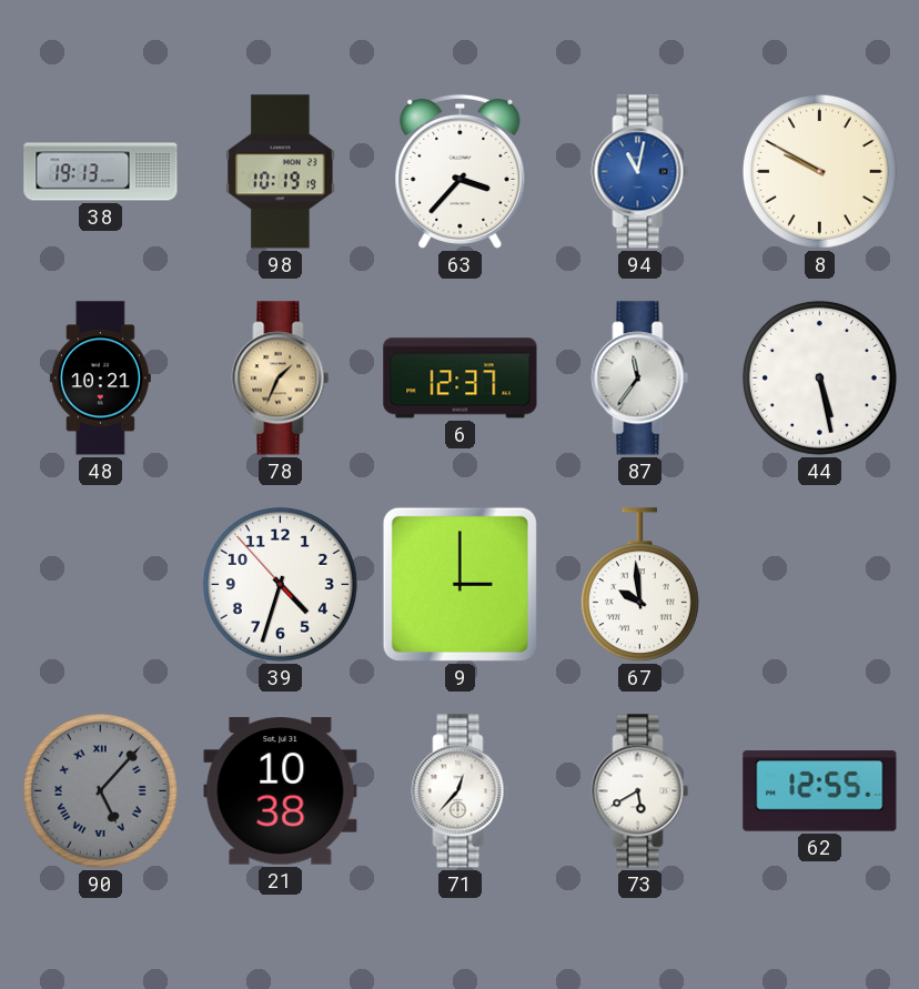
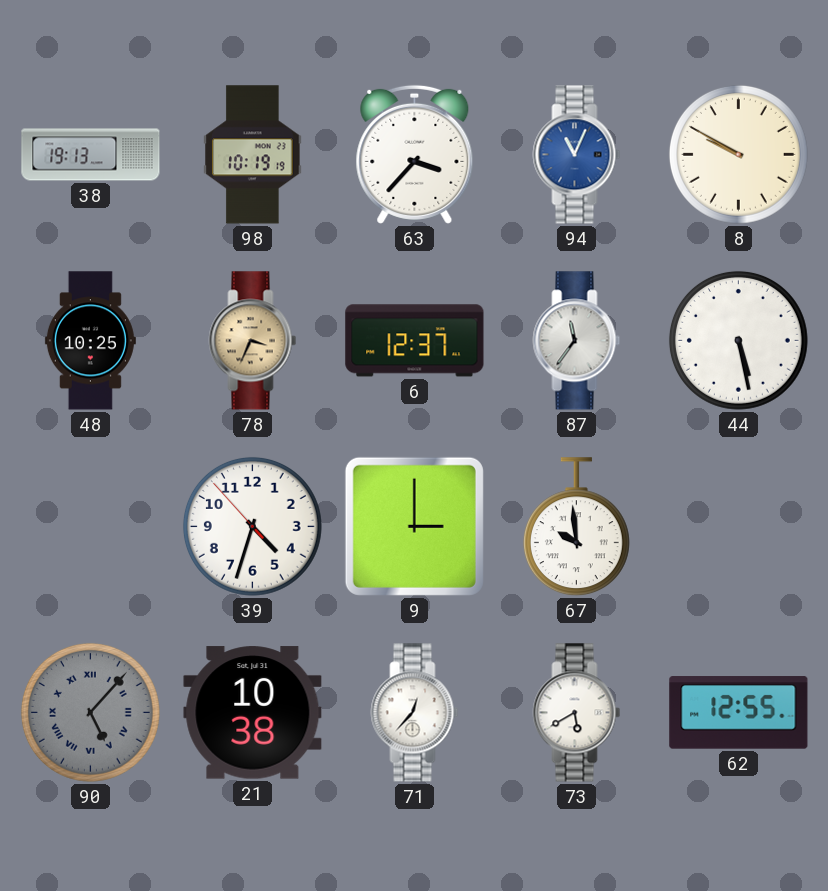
94: 11:02 -> 11:04 (577, 155)
48: 10:21 -> 10:25 (90, 341)
78: 1:34 -> 3:34 (253, 341)
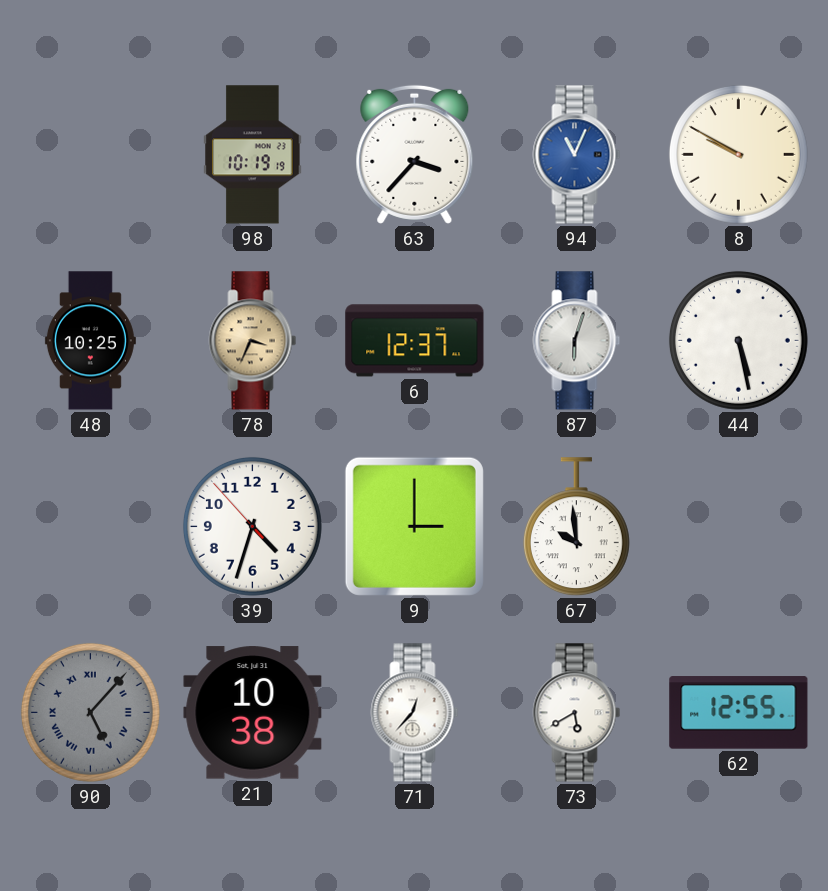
38: 19:13 -> none (91, 155)
87: 11:36 -> 6:03 (577, 341)
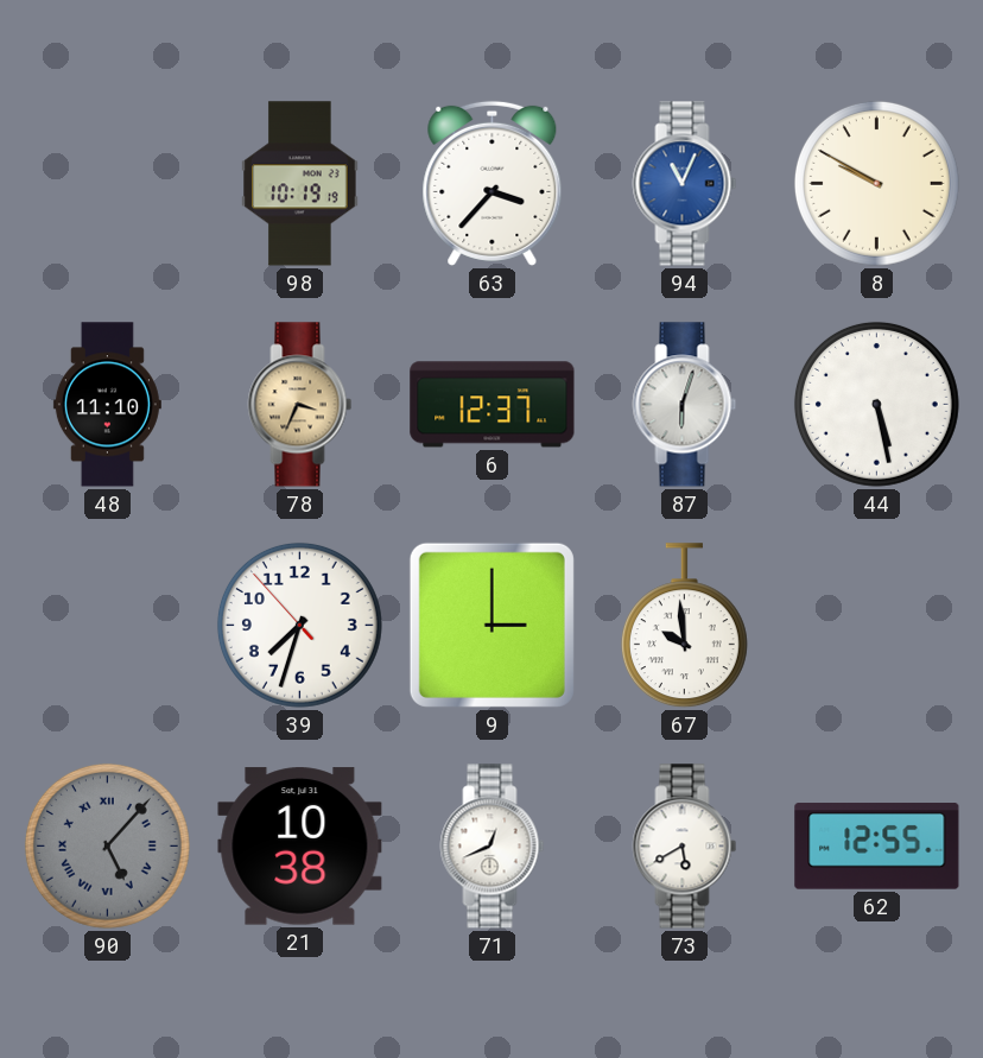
48: 10:25 -> 11:10 (107, 405)
39: 4:32 -> 7:32 (299, 625)
71: 12:37 -> 12:41 (493, 847)
